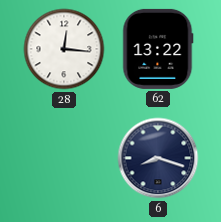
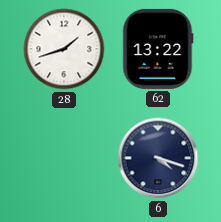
28: 12:16 -> 1:42 (64, 49)
6: 8:18 -> 4:18 (158, 158)
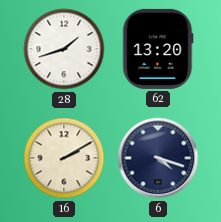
62: 13:22 -> 13:20 (158, 49)
16: none -> 2:10 (64, 158)
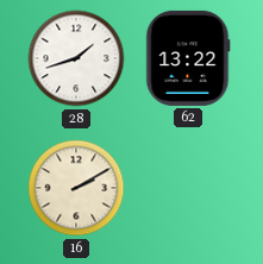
62: 13:20 -> 13:22 (188, 58)
6: 4:18 -> none (158, 158)
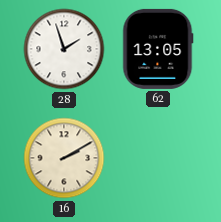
28: 1:42 -> 1:57 (64, 49)
62: 13:22 -> 13:05 (158, 49)
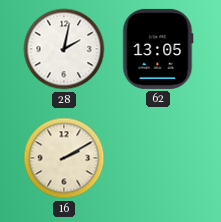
28: 1:57 -> 2:02 (64, 49)
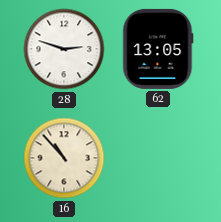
28: 2:02 -> 2:48 (64, 49)
16: 2:10 -> 10:53 (64, 158)
